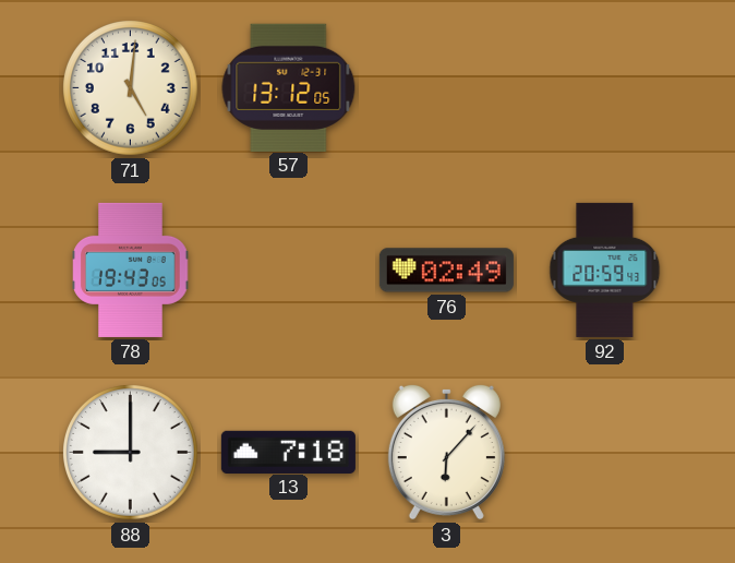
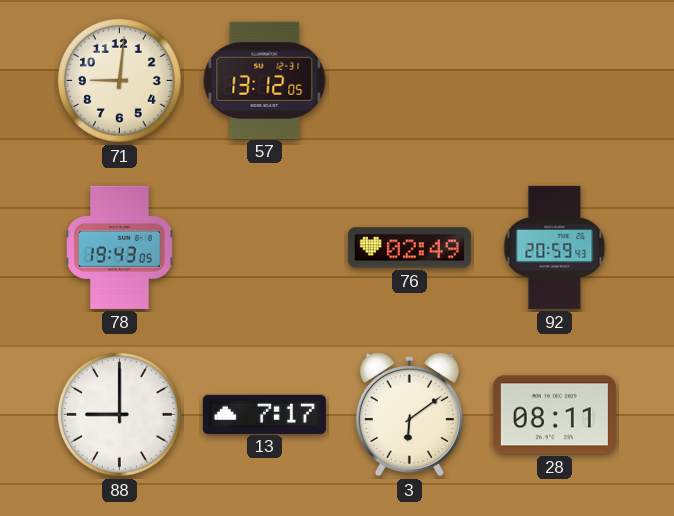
71: 5:01 -> 9:01 (120, 81)
13: 7:18 -> 7:17 (264, 414)
3: 6:07 -> 6:09 (409, 414)
28: none -> 08:11 (554, 415)
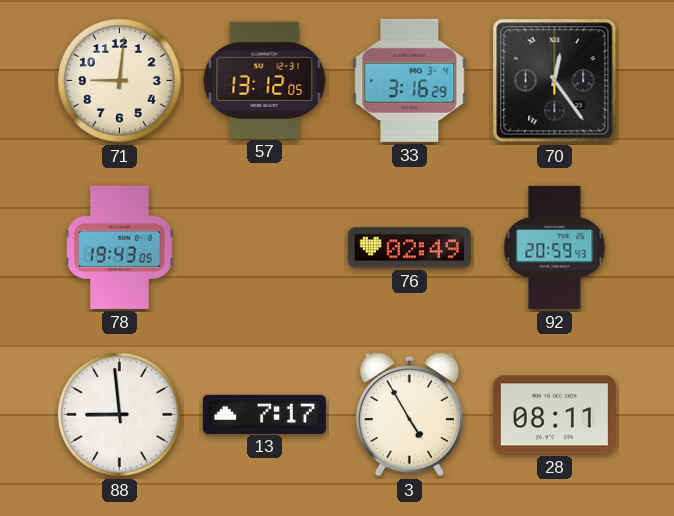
33: none -> 3:16 (410, 80)
70: none -> 12:24 (555, 81)
88: 9:00 -> 8:59 (120, 415)
3: 6:09 -> 4:55 (409, 414)
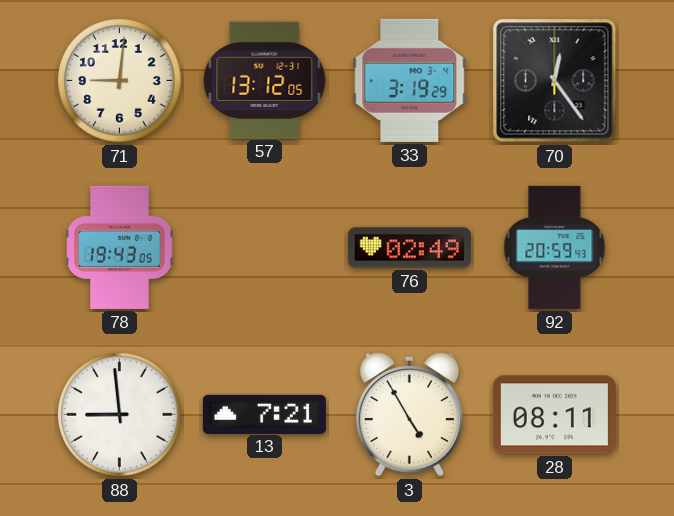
33: 3:16 -> 3:19 (410, 80)
13: 7:17 -> 7:21 (264, 414)
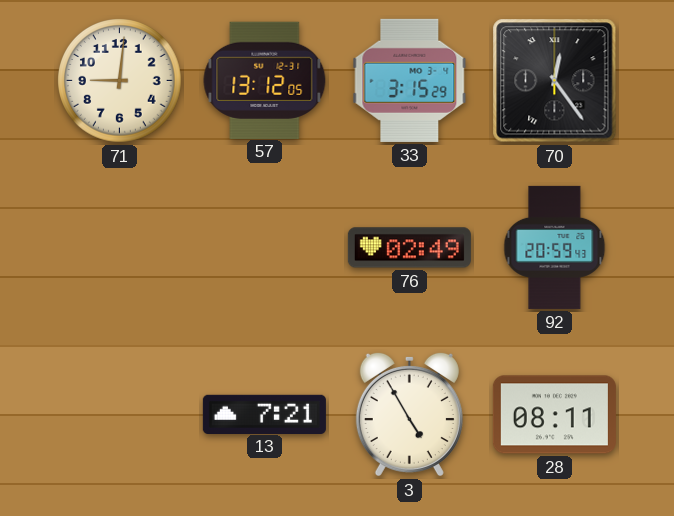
33: 3:19 -> 3:15 (410, 80)
78: 19:43 -> none (120, 247)
88: 8:59 -> none (120, 415)
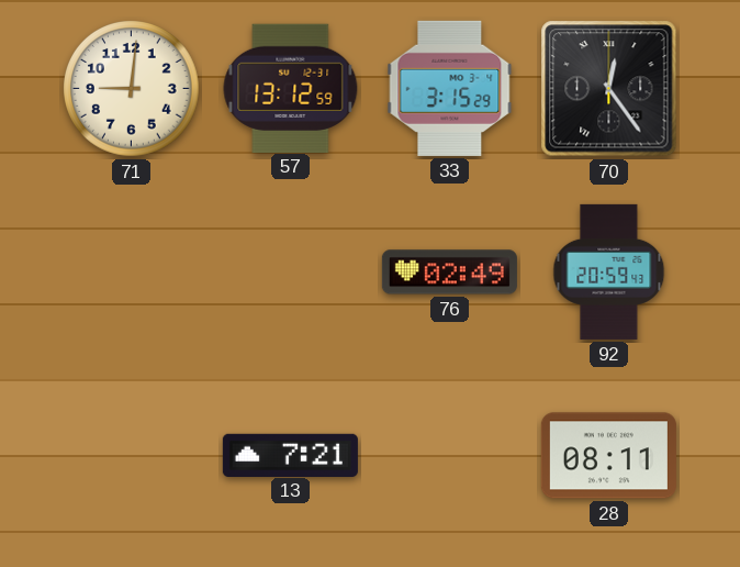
57: 13:12:05 -> 13:12:59 (291, 88)
3: 4:55 -> none (409, 414)
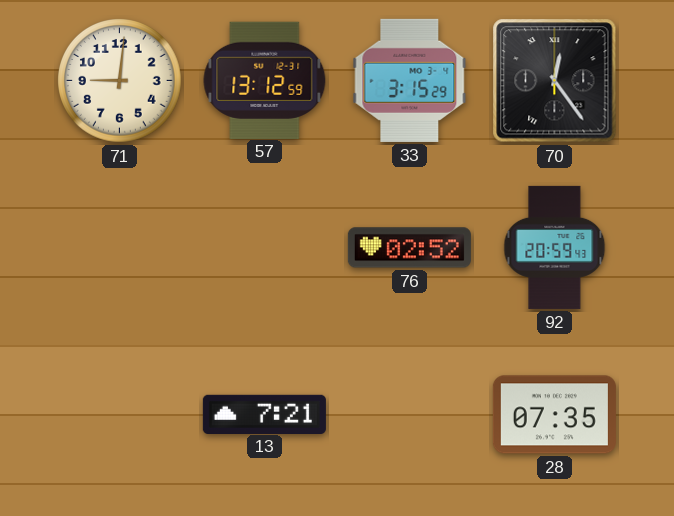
76: 02:49 -> 02:52 (409, 248)
28: 08:11 -> 07:35 (554, 415)
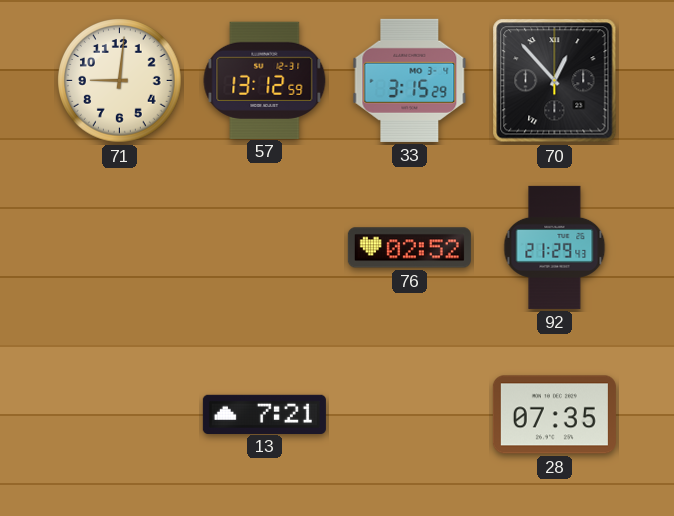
70: 12:24 -> 12:53 (555, 81)
92: 20:59 -> 21:29 (555, 247)
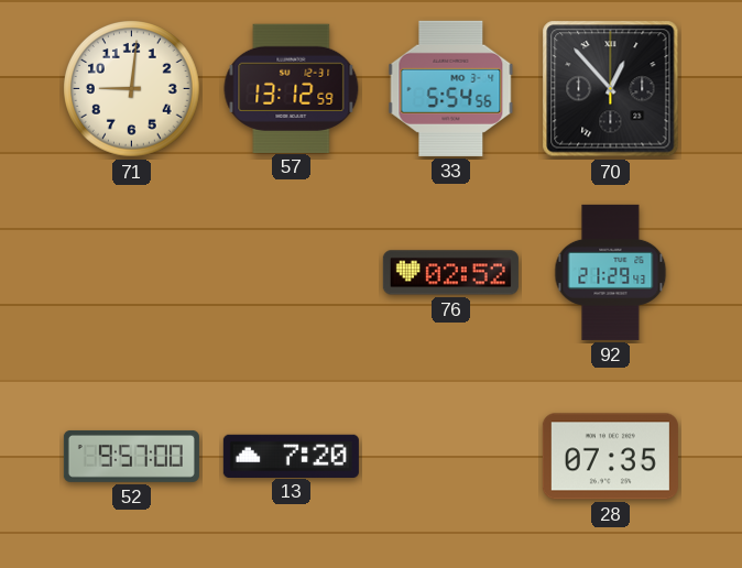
33: 3:15 -> 5:54 (451, 88)
52: none -> 9:57 (131, 456)
13: 7:21 -> 7:20 (291, 456)
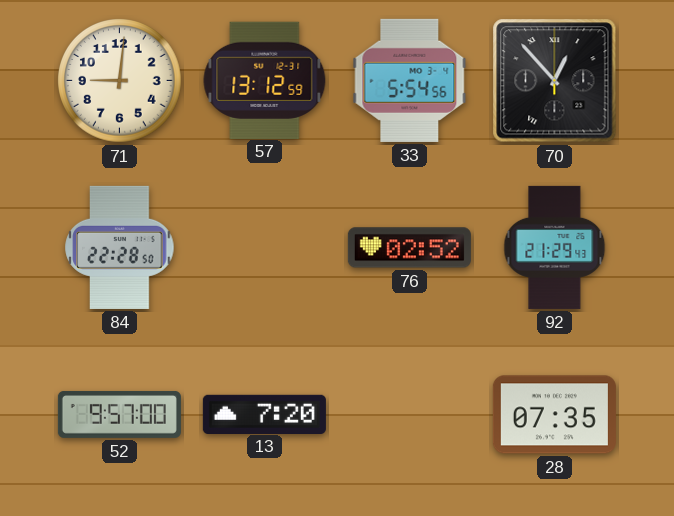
84: none -> 22:28 (120, 247)
